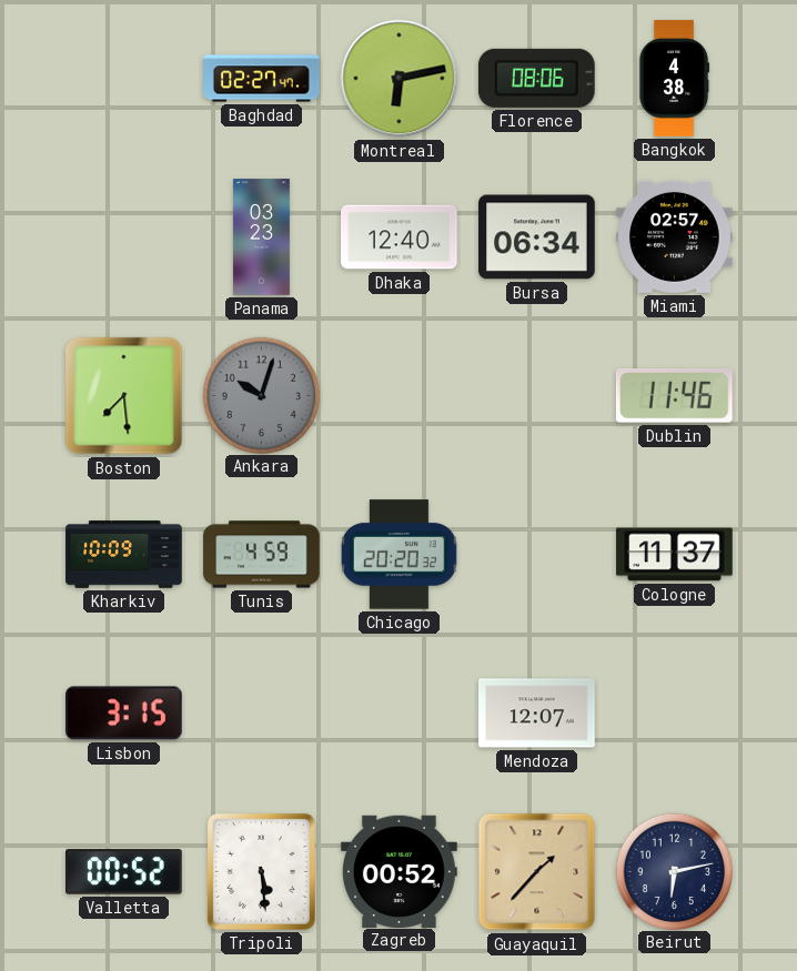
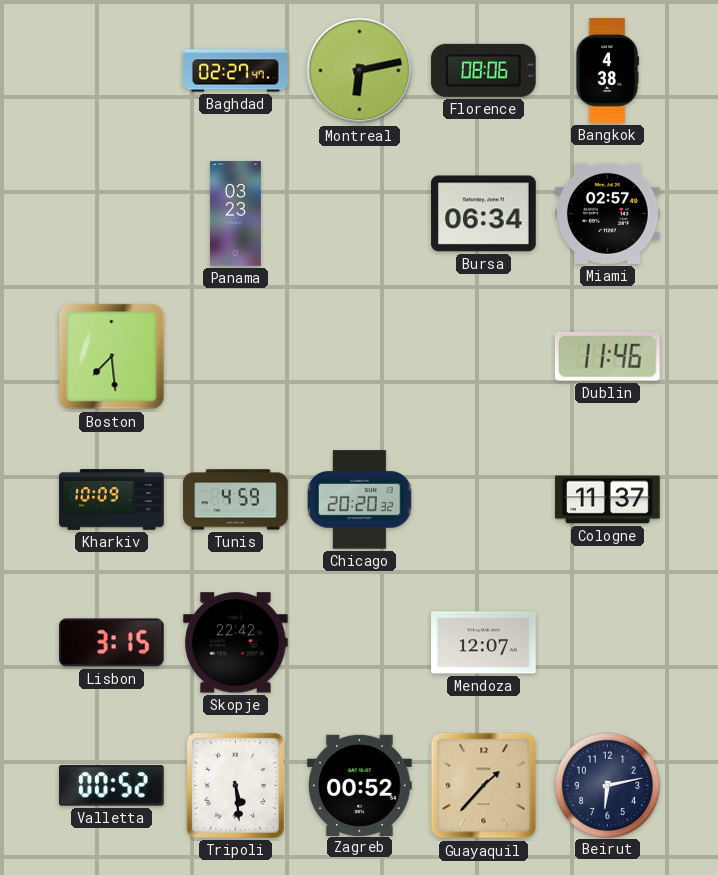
Dhaka: 12:40 -> none (400, 237)
Ankara: 10:03 -> none (261, 395)
Skopje: none -> 22:42 (236, 643)
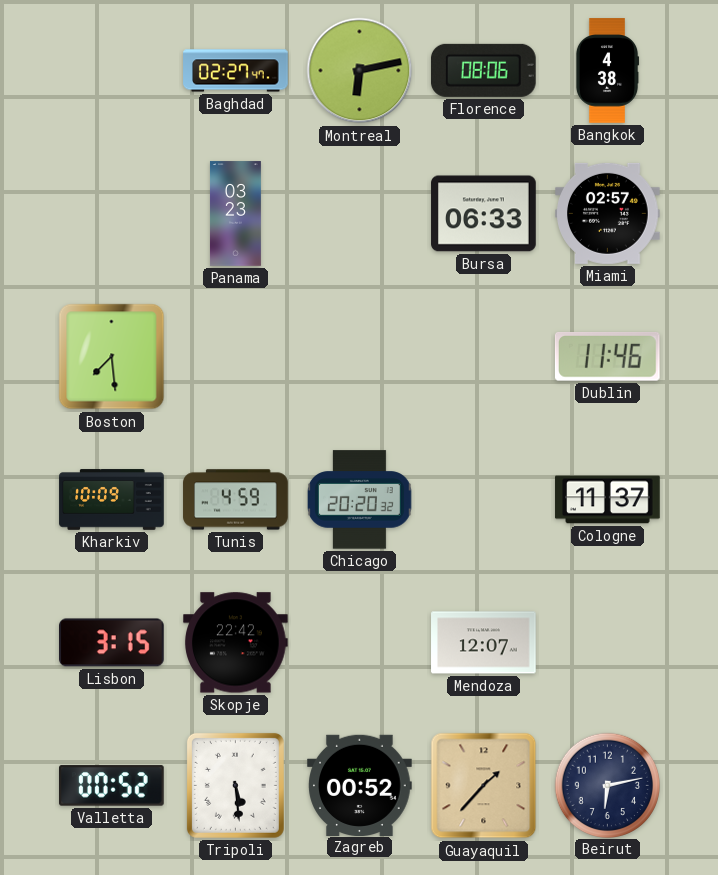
Bursa: 06:34 -> 06:33 (484, 214)
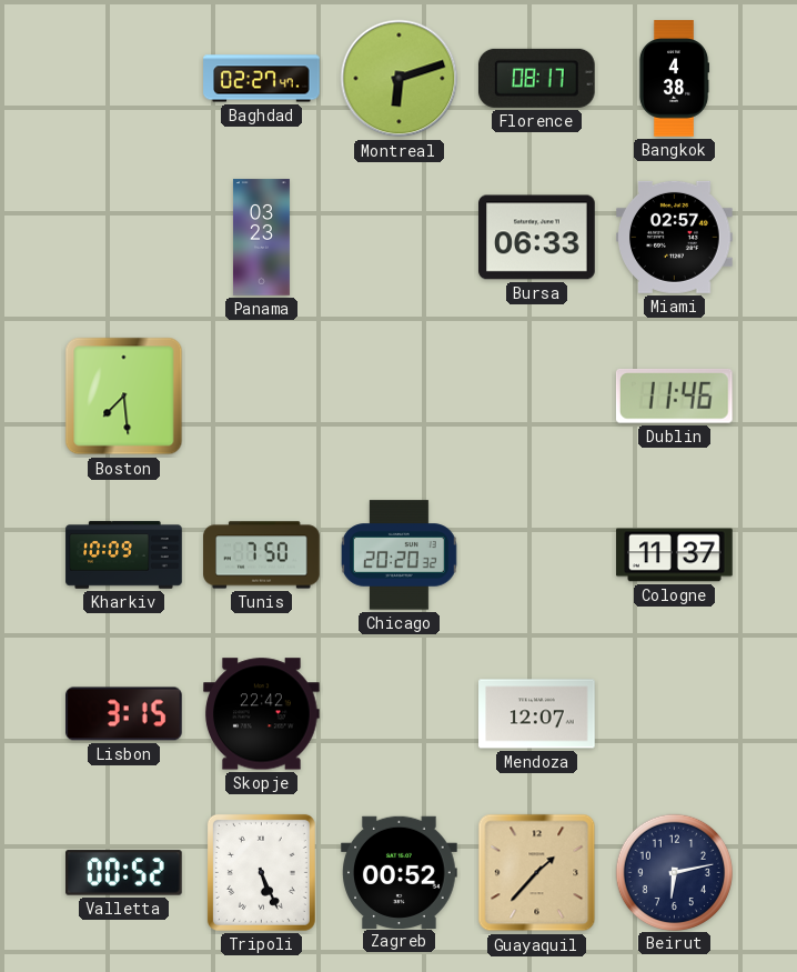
Montreal: 6:13 -> 6:12 (400, 79)
Florence: 08:06 -> 08:17 (537, 78)
Tunis: 4:59 -> 7:50 (262, 555)
Tripoli: 5:29 -> 5:26 (261, 872)
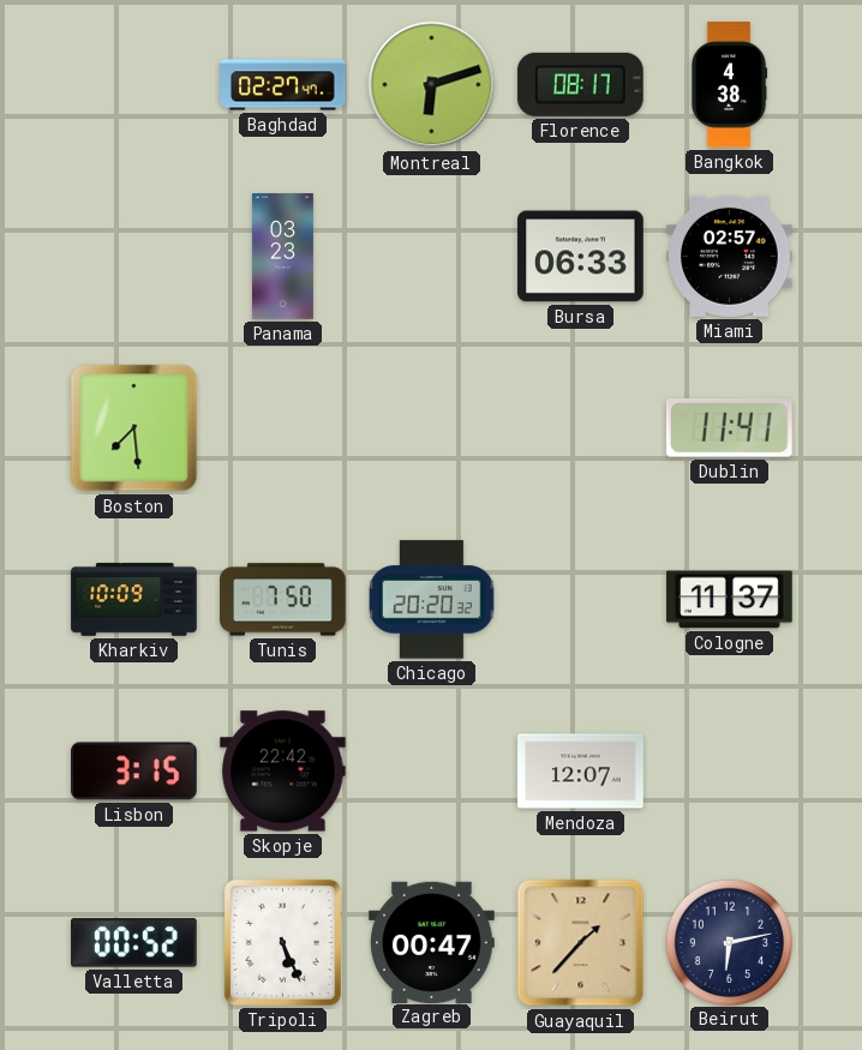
Dublin: 11:46 -> 11:41 (729, 428)
Zagreb: 00:52 -> 00:47 (432, 942)
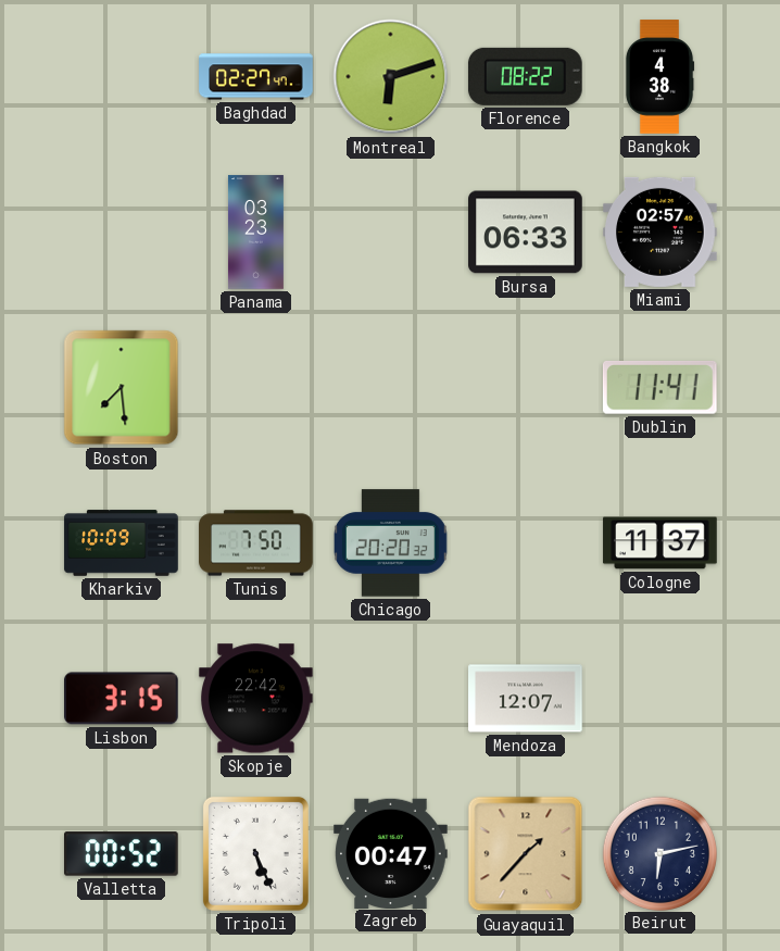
Florence: 08:17 -> 08:22 (526, 76)
